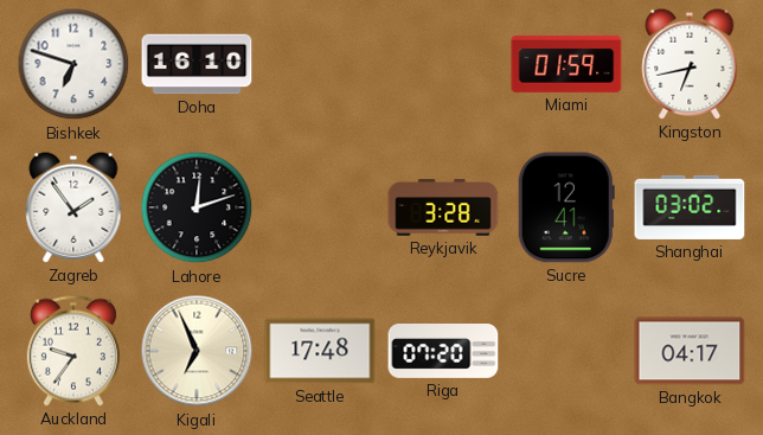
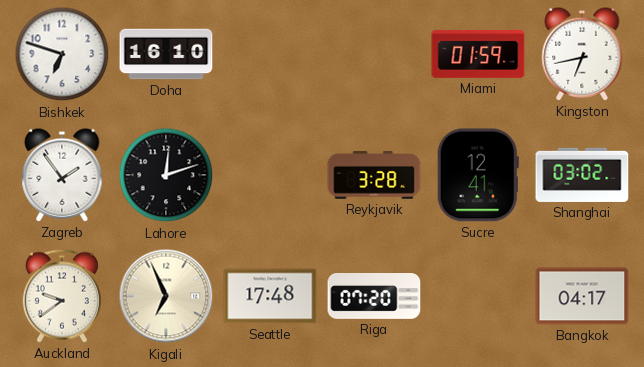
Auckland: 9:36 -> 9:39 (62, 296)
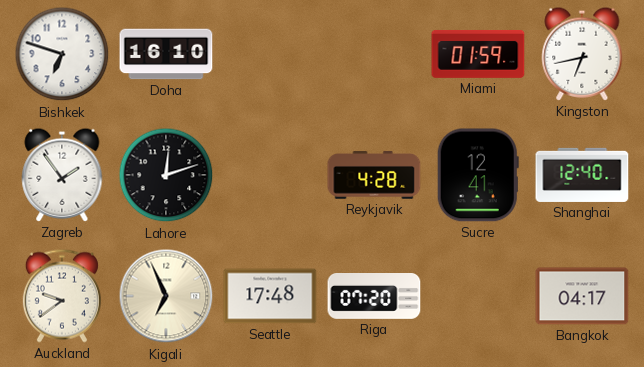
Reykjavik: 3:28 -> 4:28 (374, 175)
Shanghai: 03:02 -> 12:40 (582, 175)
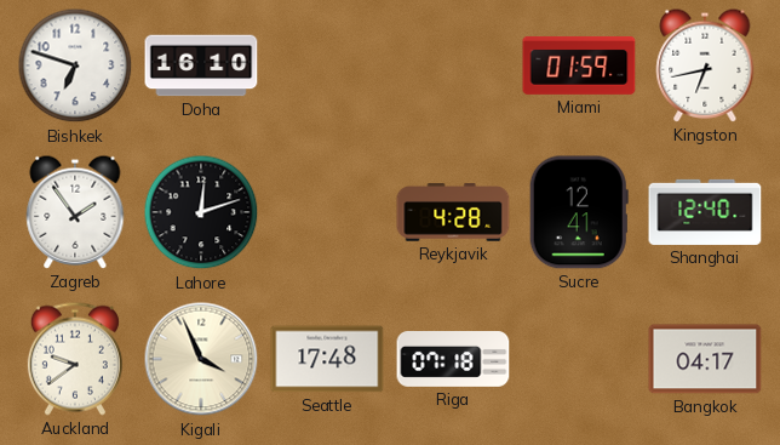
Kigali: 6:56 -> 3:56 (201, 359)
Riga: 07:20 -> 07:18 (453, 360)
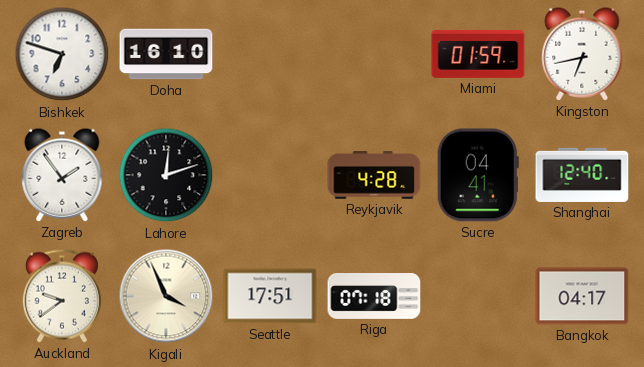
Sucre: 12:41 -> 04:41 (478, 175)
Seattle: 17:48 -> 17:51 (270, 296)
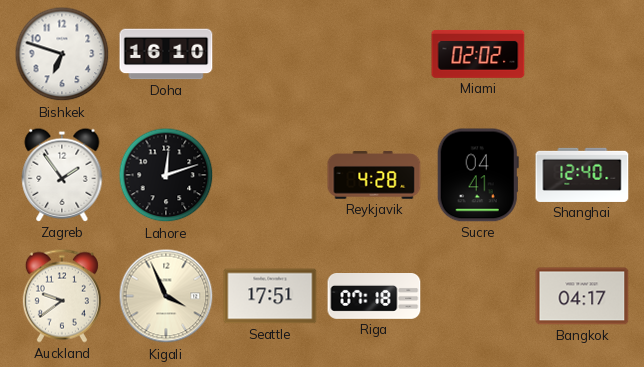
Miami: 01:59 -> 02:02 (478, 54)
Kingston: 6:43 -> none (582, 54)
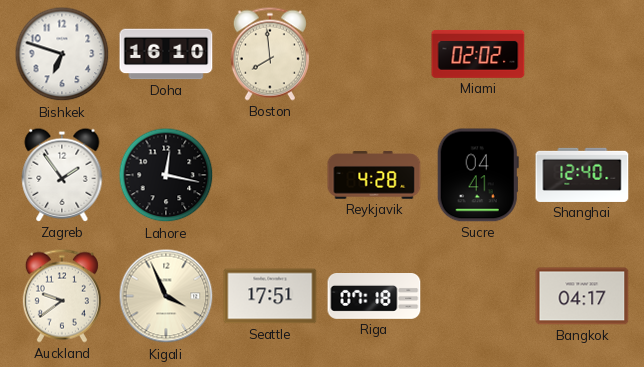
Boston: none -> 7:59 (270, 54)
Lahore: 12:12 -> 12:17 (166, 175)
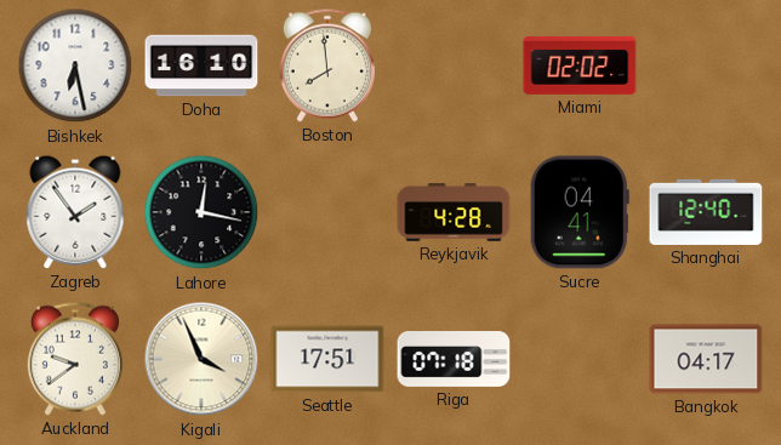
Bishkek: 6:48 -> 6:28 (75, 65)
